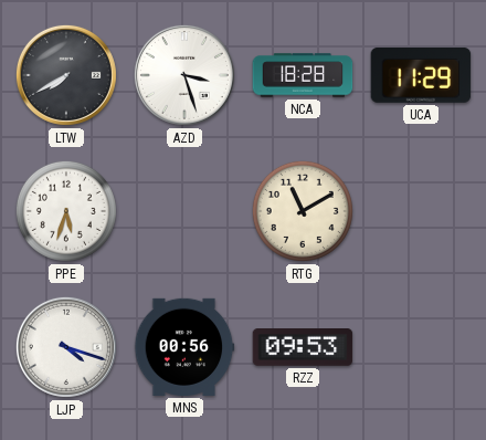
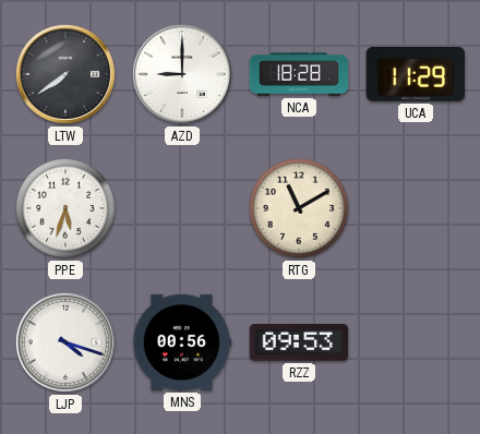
LTW: 7:40 -> 7:39 (65, 74)
AZD: 3:27 -> 9:00 (182, 74)
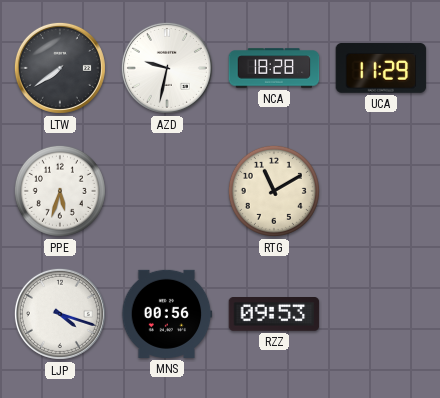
AZD: 9:00 -> 9:32 (167, 68)
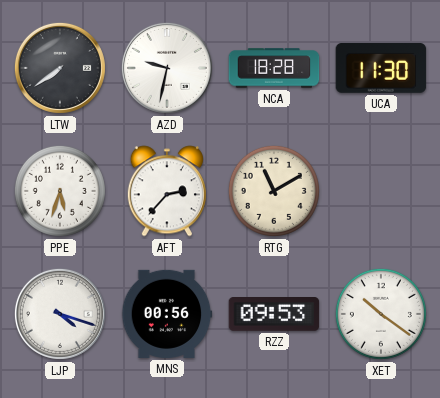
UCA: 11:29 -> 11:30 (381, 68)
AFT: none -> 2:37 (166, 191)
XET: none -> 10:21 (381, 314)
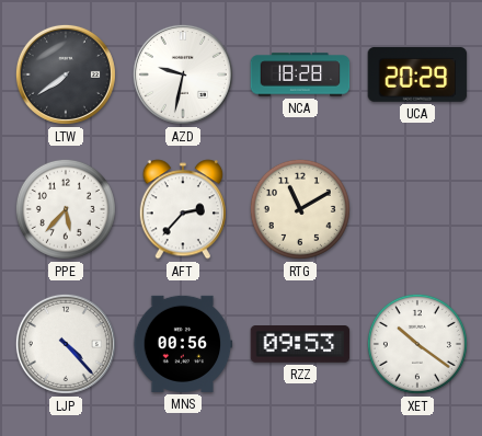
UCA: 11:30 -> 20:29 (417, 74)
PPE: 5:33 -> 5:37 (66, 209)
LJP: 4:18 -> 4:23 (66, 344)
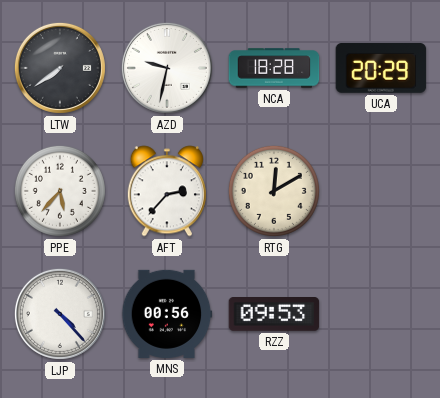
RTG: 11:10 -> 12:10 (274, 191)
XET: 10:21 -> none (417, 344)
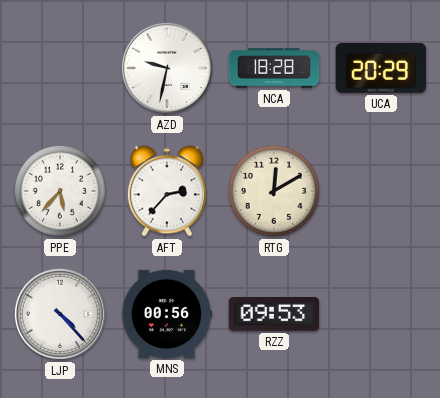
LTW: 7:39 -> none (60, 68)
